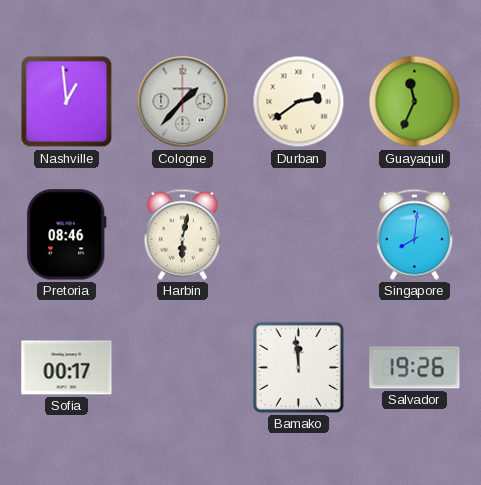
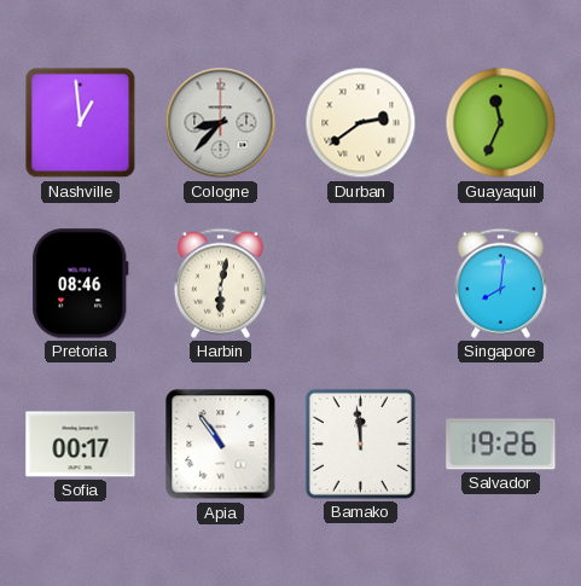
Cologne: 1:37 -> 8:37 (221, 123)
Apia: none -> 10:54 (221, 445)
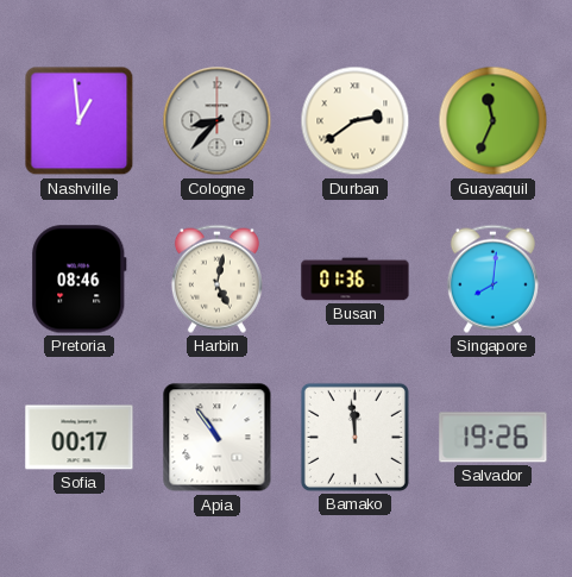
Harbin: 6:02 -> 5:02 (216, 278)
Busan: none -> 01:36 (356, 280)
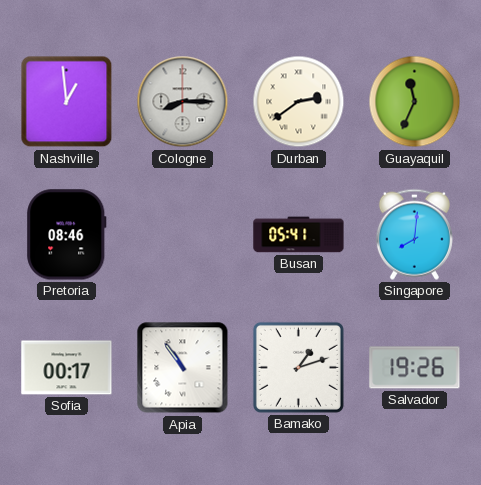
Cologne: 8:37 -> 8:15 (183, 102)
Harbin: 5:02 -> none (216, 278)
Busan: 01:36 -> 05:41 (299, 235)
Bamako: 11:59 -> 1:12 (298, 367)
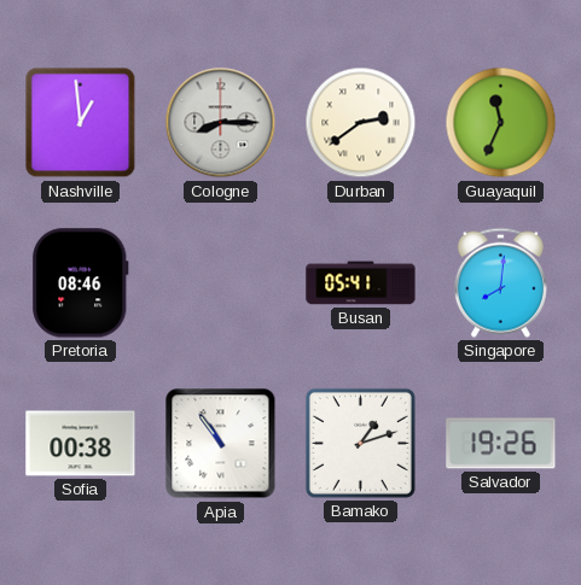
Sofia: 00:17 -> 00:38 (81, 444)
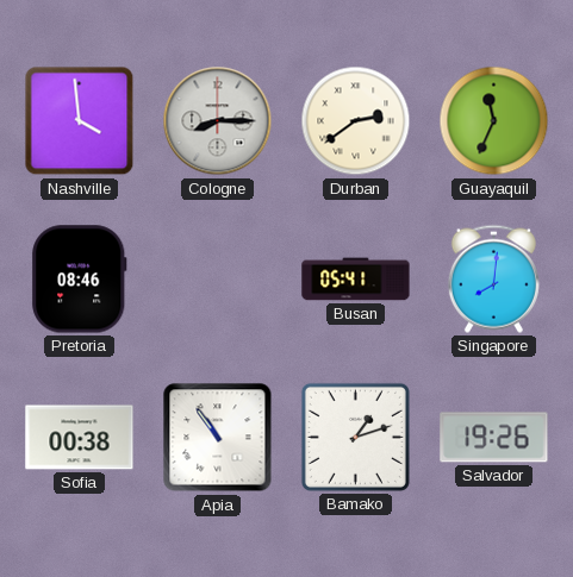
Nashville: 12:59 -> 3:59 (80, 121)
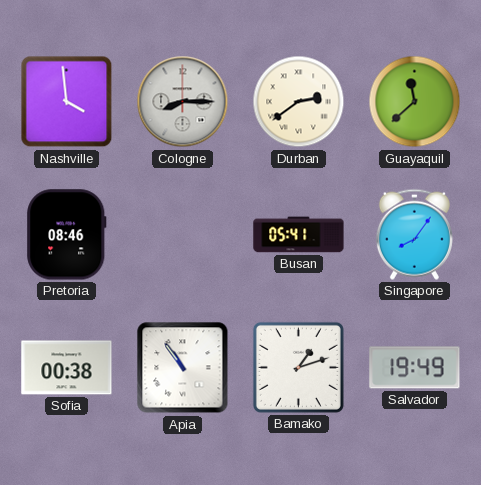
Guayaquil: 11:34 -> 11:38 (415, 102)
Singapore: 8:01 -> 8:06 (414, 234)
Salvador: 19:26 -> 19:49 (415, 368)
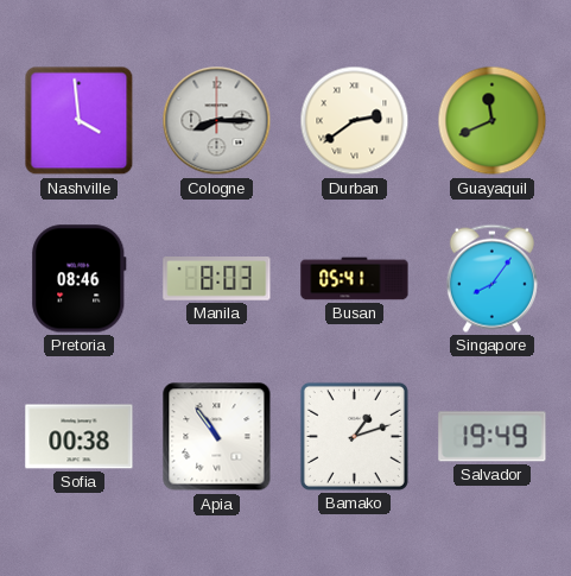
Guayaquil: 11:38 -> 11:41 (493, 121)
Manila: none -> 8:03 (217, 279)
